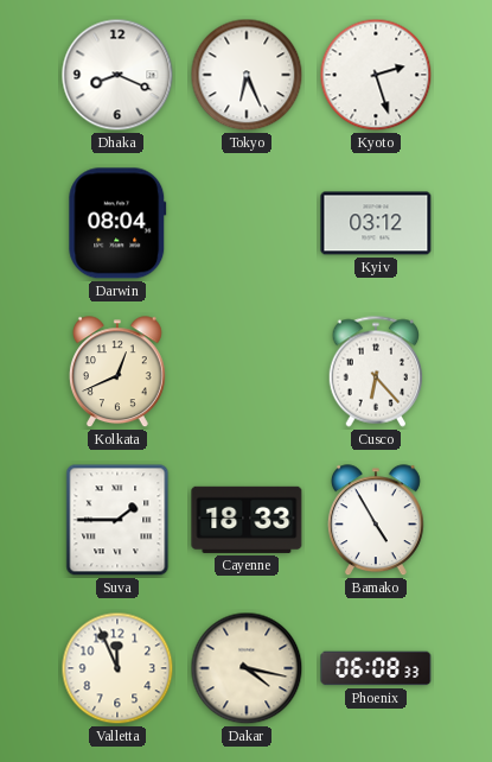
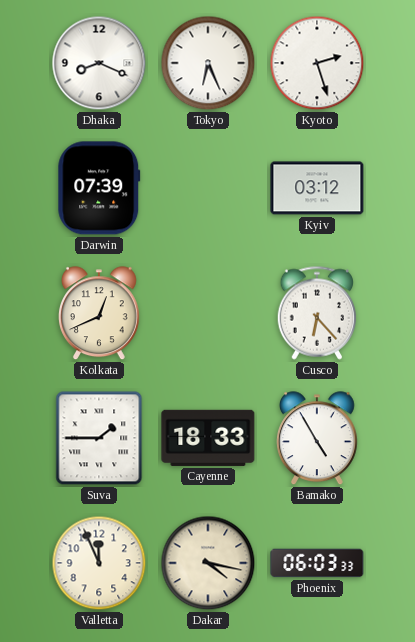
Darwin: 08:04 -> 07:39 (99, 188)
Phoenix: 06:08 -> 06:03 (317, 563)
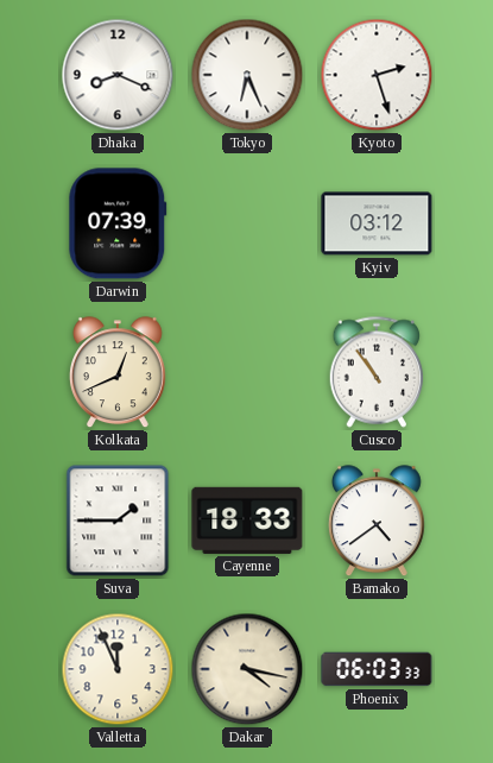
Cusco: 6:23 -> 10:54 (377, 372)
Bamako: 4:55 -> 4:39 (377, 522)
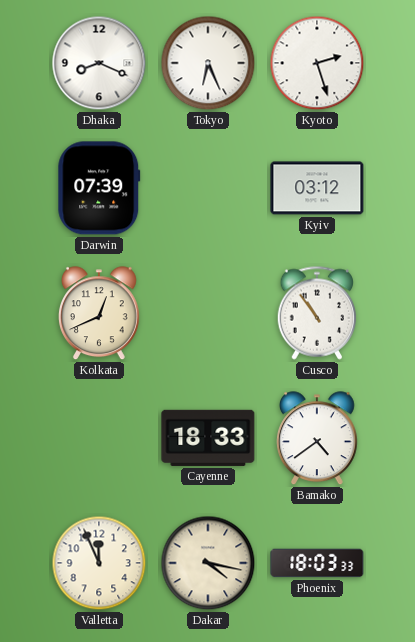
Suva: 1:45 -> none (118, 521)
Phoenix: 06:03 -> 18:03 (317, 563)
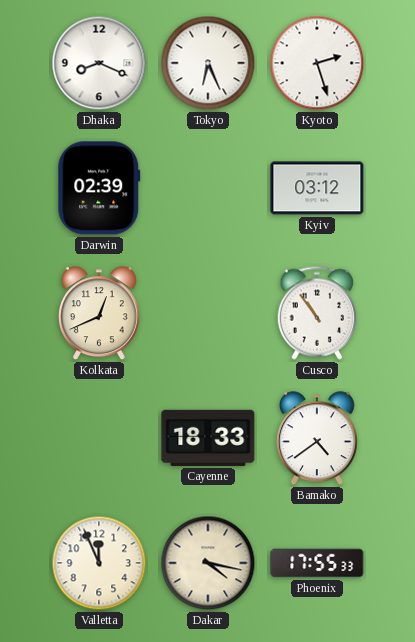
Darwin: 07:39 -> 02:39 (99, 188)
Phoenix: 18:03 -> 17:55 (317, 563)
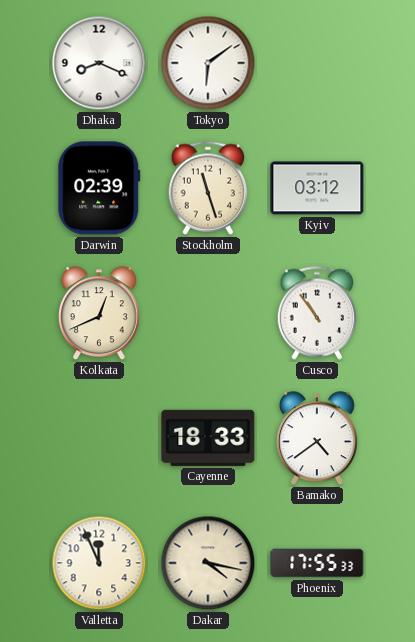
Tokyo: 6:26 -> 6:09 (208, 63)
Kyoto: 2:27 -> none (317, 63)
Stockholm: none -> 11:27 (208, 188)
